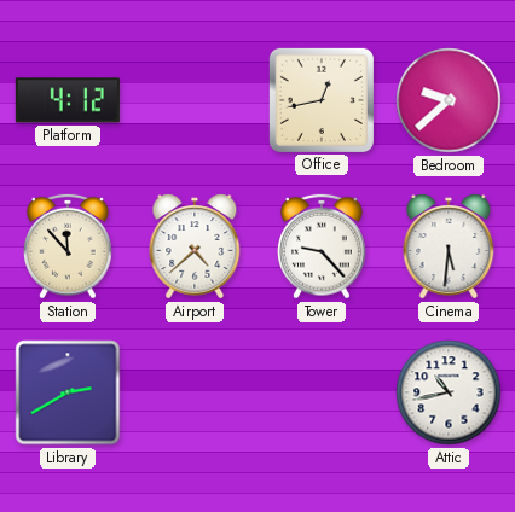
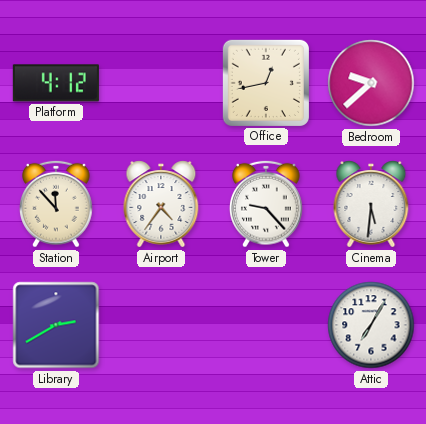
Airport: 4:38 -> 4:36 (161, 204)
Attic: 10:43 -> 7:05 (371, 325)
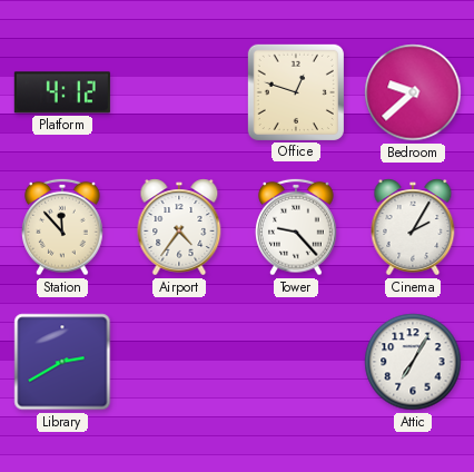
Office: 12:43 -> 12:48 (296, 92)
Cinema: 5:31 -> 2:05 (413, 227)
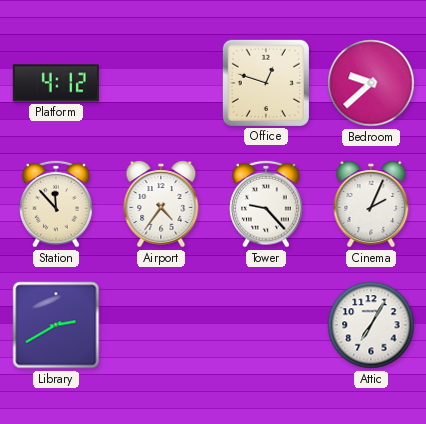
Cinema: 2:05 -> 2:04 (371, 204)
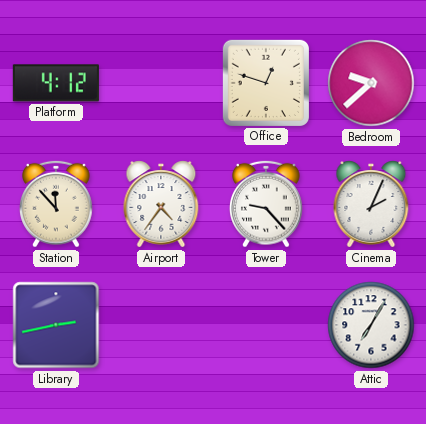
Library: 2:40 -> 2:43 (56, 325)
